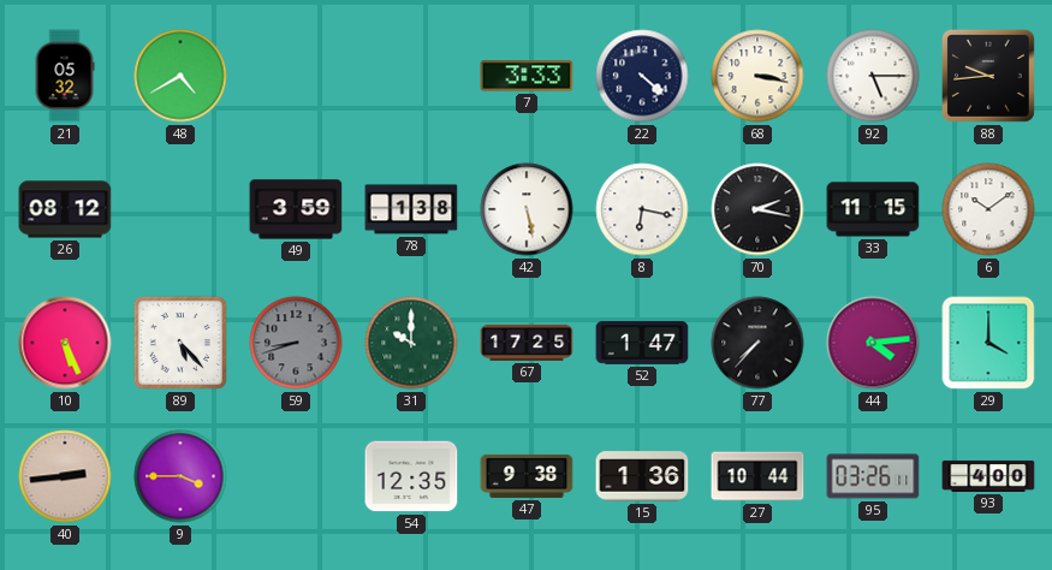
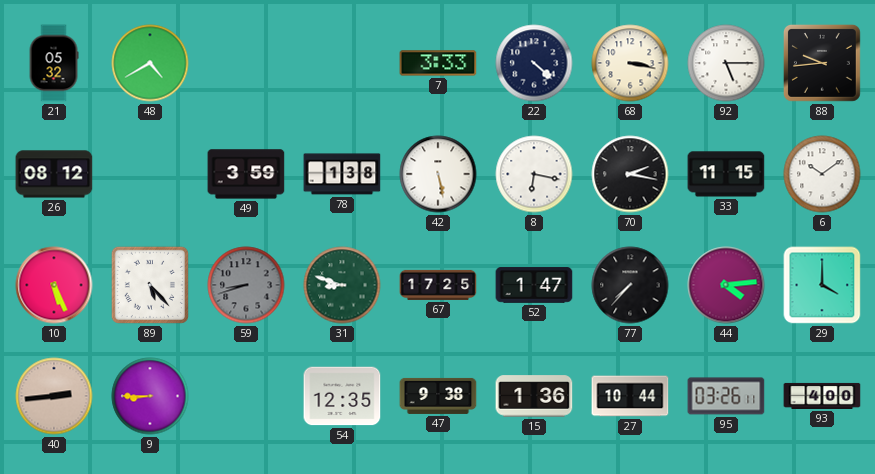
31: 10:00 -> 8:48 (342, 285)
9: 3:45 -> 8:45 (150, 396)
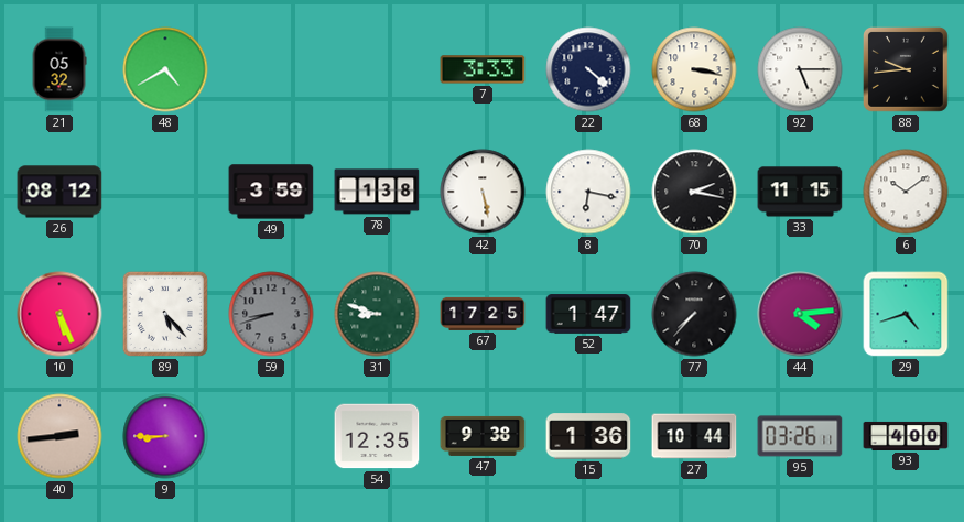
29: 4:00 -> 4:42 (906, 314)
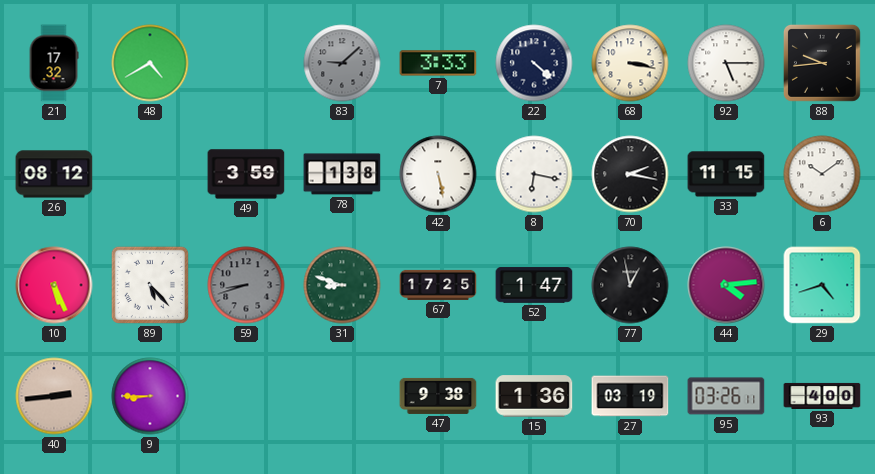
21: 05:32 -> 17:32 (54, 63)
83: none -> 9:08 (342, 63)
77: 7:37 -> 12:58 (630, 285)
54: 12:35 -> none (377, 436)
27: 10:44 -> 03:19 (630, 396)
